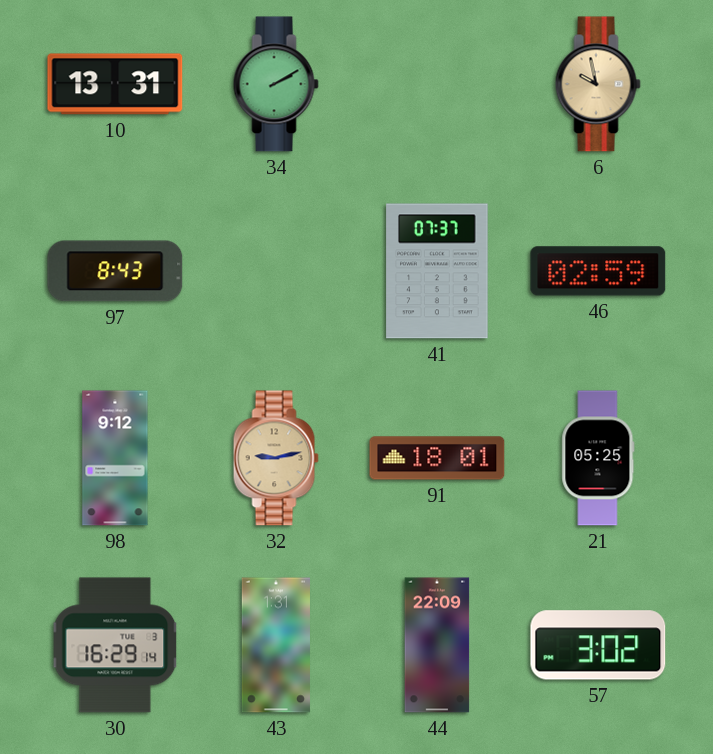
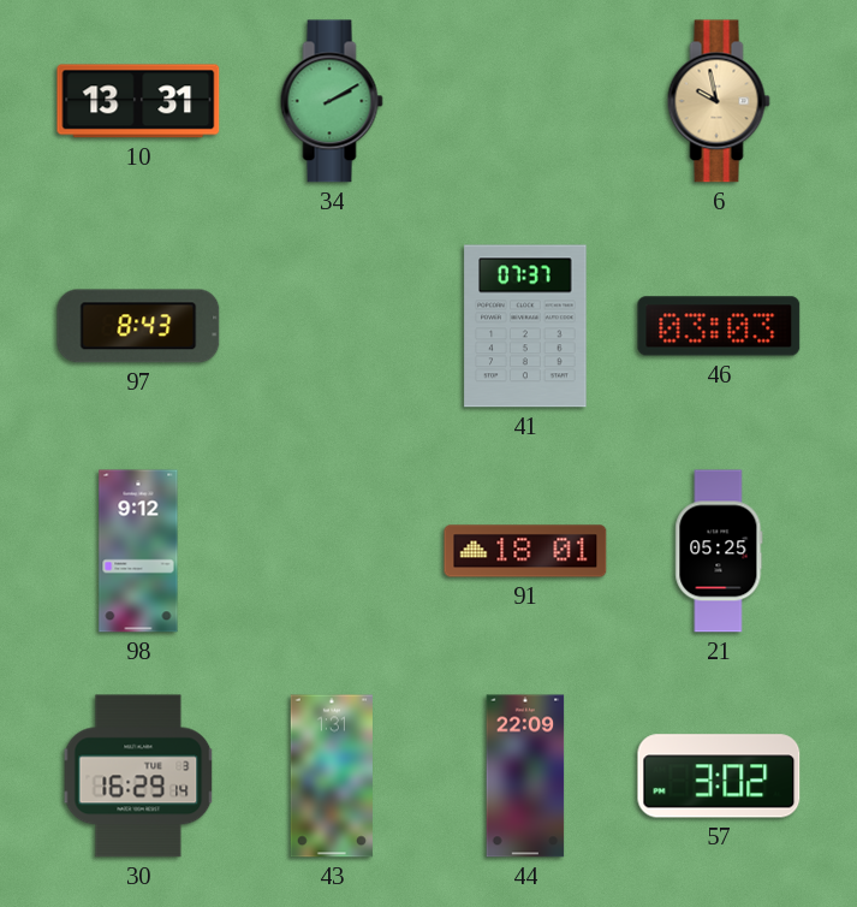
46: 02:59 -> 03:03 (719, 326)
32: 9:13 -> none (276, 458)
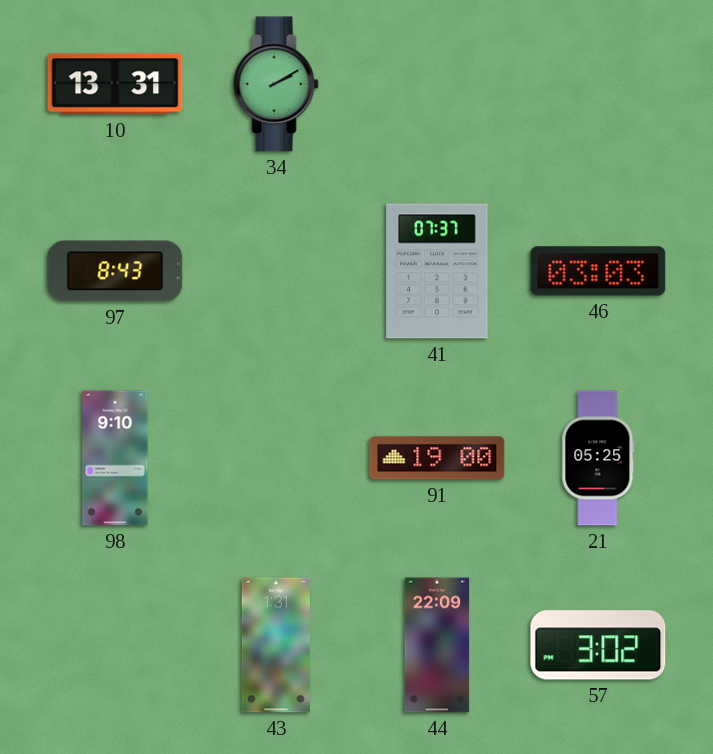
6: 9:58 -> none (719, 101)
98: 9:12 -> 9:10 (115, 458)
91: 18:01 -> 19:00 (437, 458)
30: 16:29 -> none (138, 776)
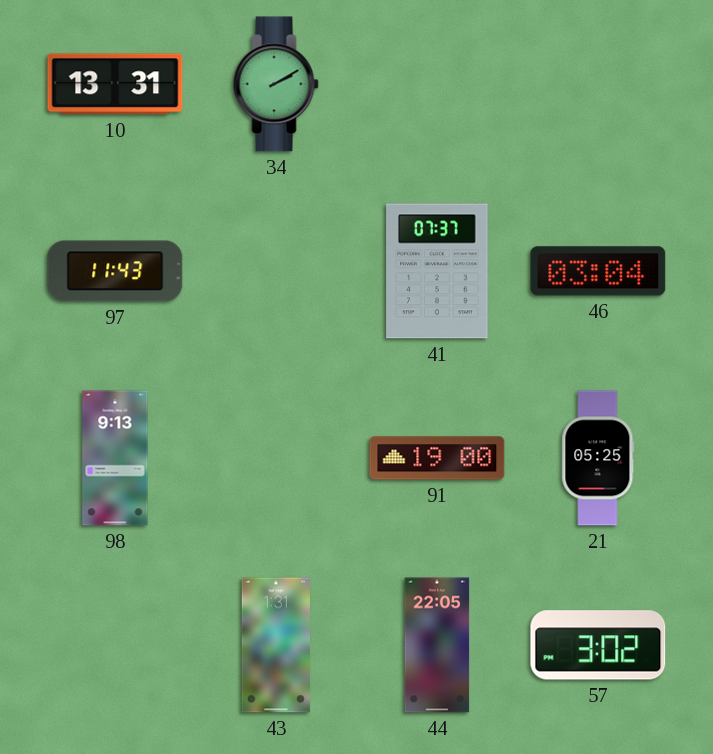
97: 8:43 -> 11:43 (115, 271)
46: 03:03 -> 03:04 (598, 271)
98: 9:10 -> 9:13 (115, 458)
44: 22:09 -> 22:05 (437, 645)
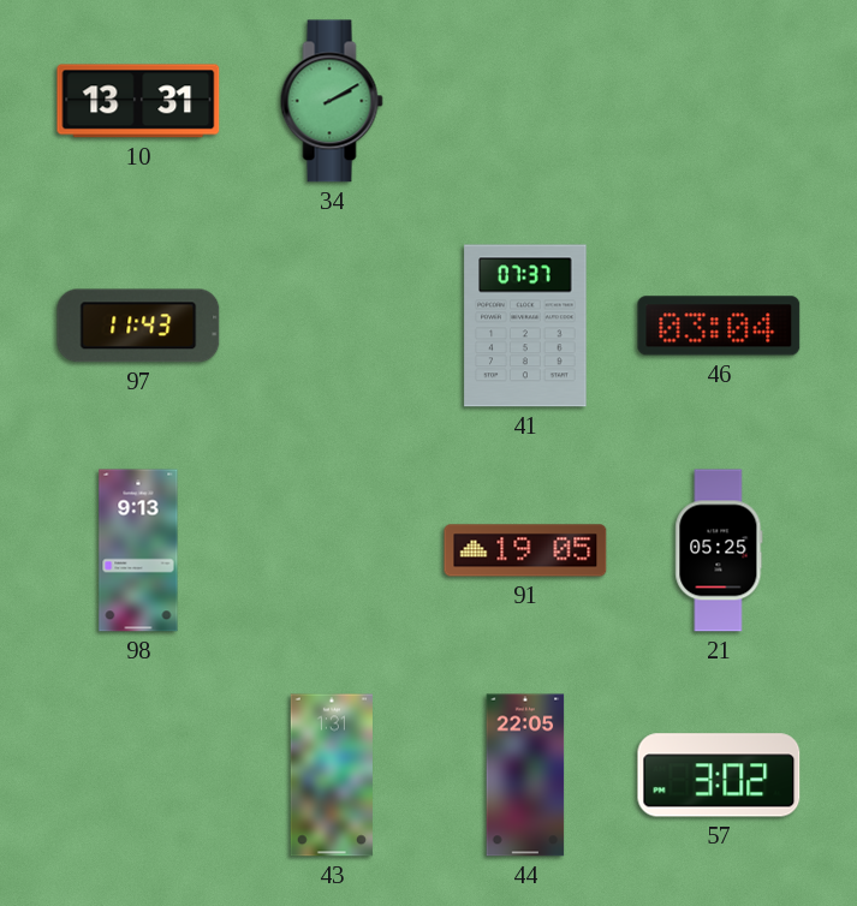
91: 19:00 -> 19:05 (525, 550)
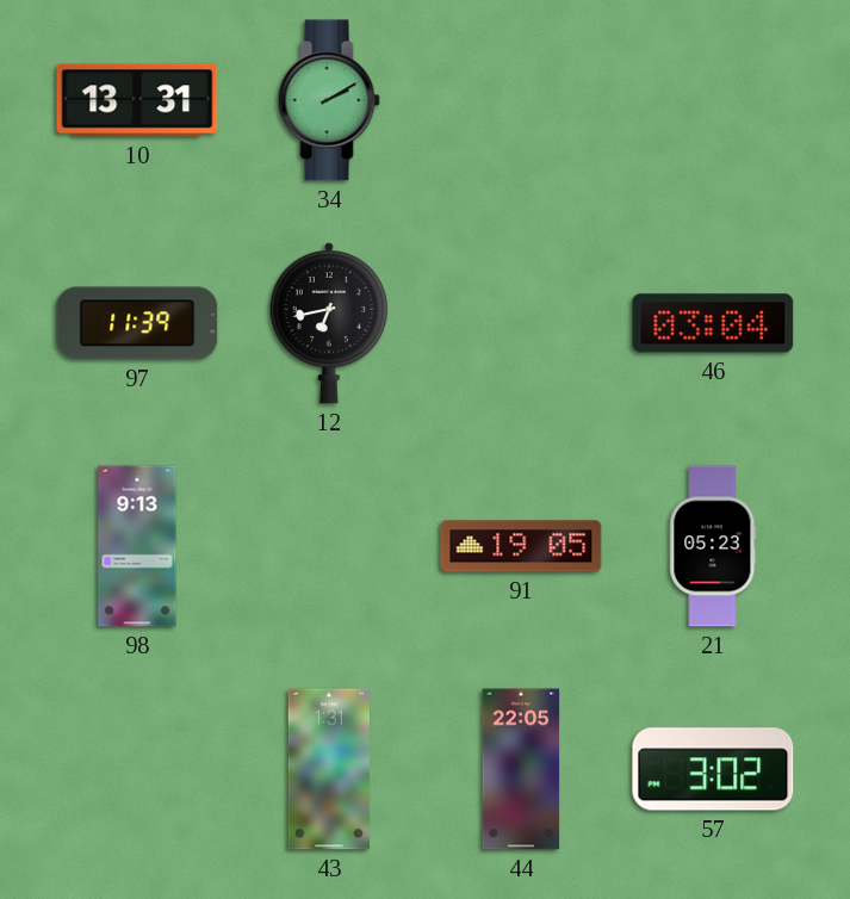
97: 11:43 -> 11:39 (137, 323)
12: none -> 6:43 (328, 323)
41: 07:37 -> none (525, 326)
21: 05:25 -> 05:23 (713, 546)
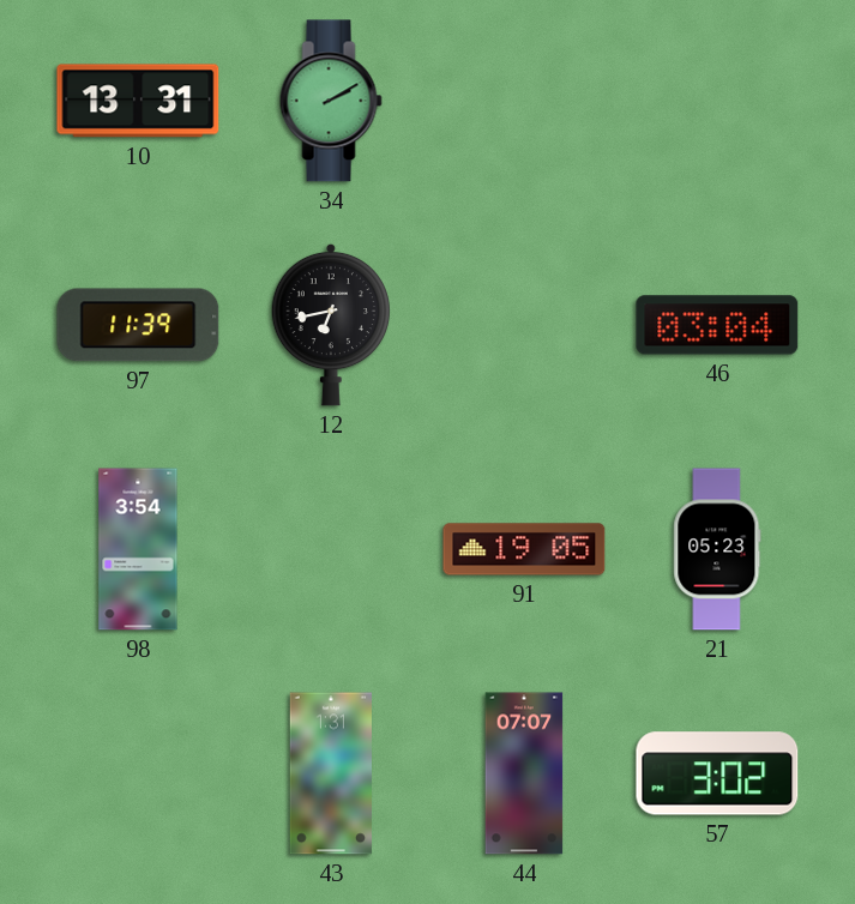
98: 9:13 -> 3:54 (138, 549)
44: 22:05 -> 07:07 (524, 773)
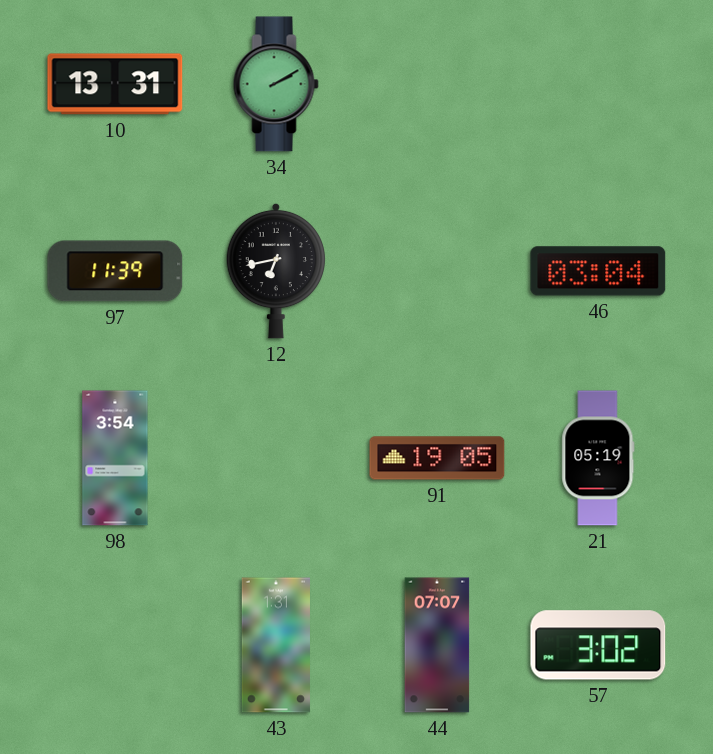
21: 05:23 -> 05:19 (598, 458)
